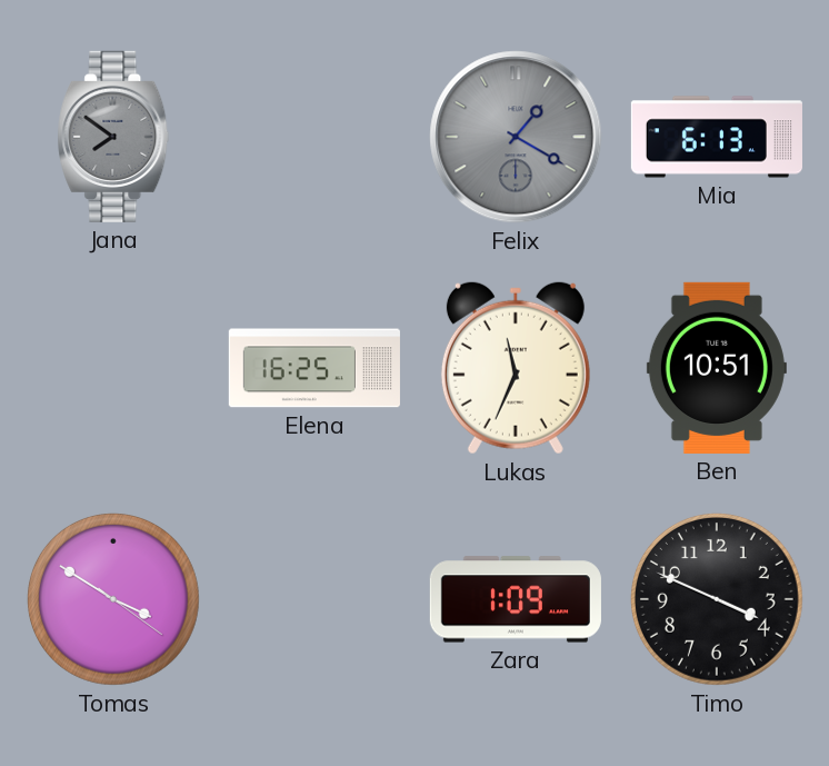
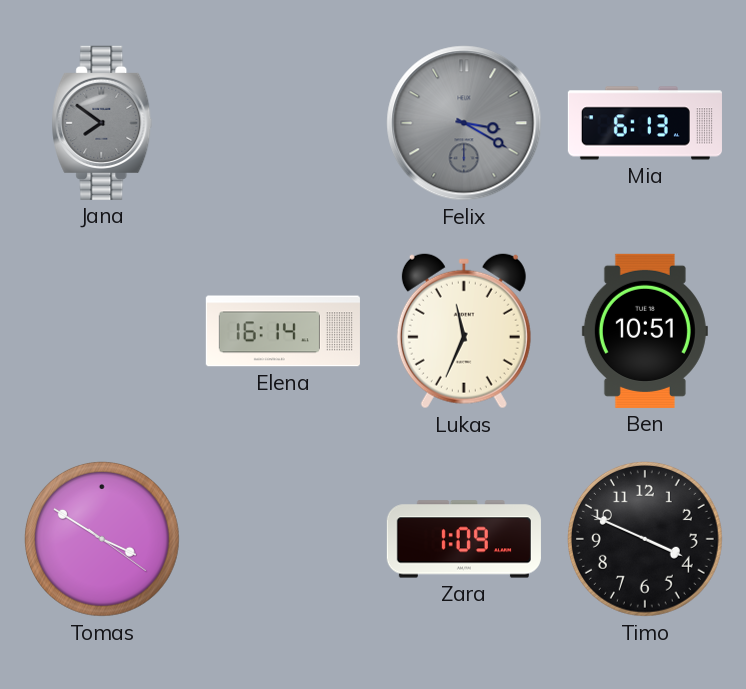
Felix: 1:20 -> 3:20 (464, 123)
Elena: 16:25 -> 16:14 (283, 331)
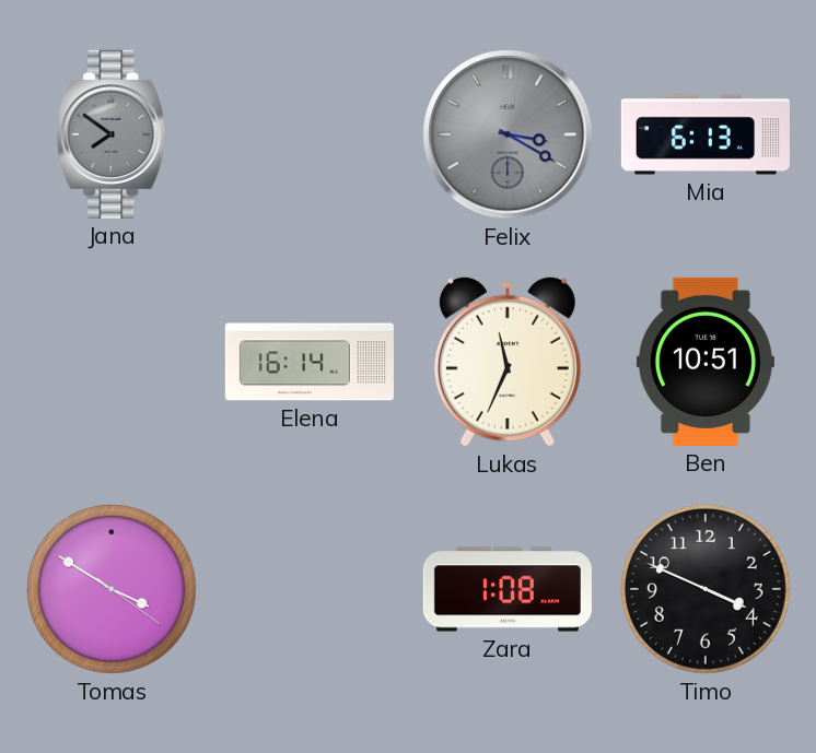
Zara: 1:09 -> 1:08 (508, 589)
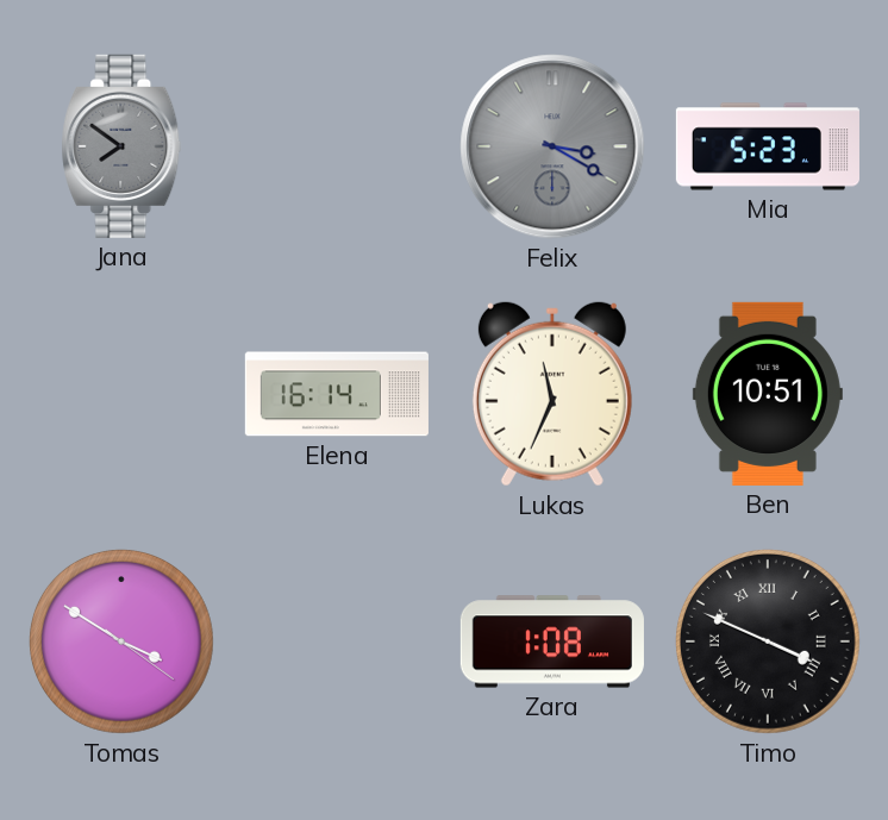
Mia: 6:13 -> 5:23 (768, 146)
Timo numerals: Arabic -> Roman (768, 641)
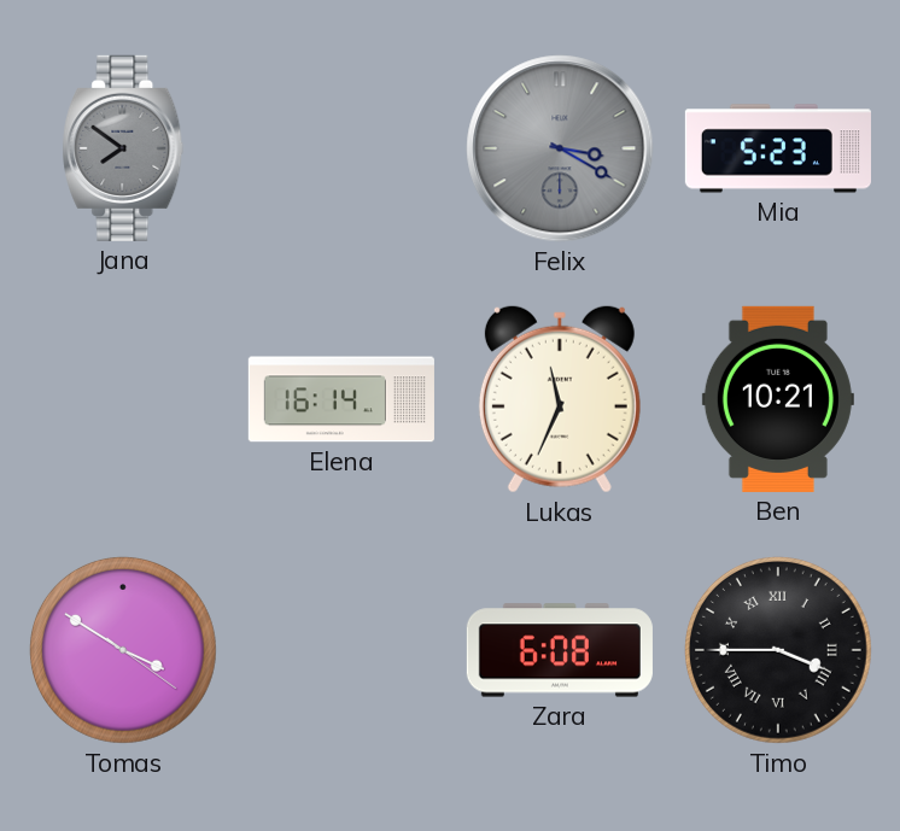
Ben: 10:51 -> 10:21 (778, 399)
Zara: 1:08 -> 6:08 (560, 650)
Timo: 3:49 -> 3:45 (778, 650)
